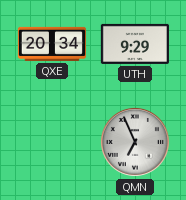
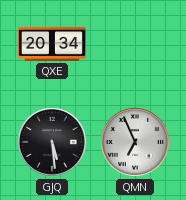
UTH: 9:29 -> none (135, 44)
GJQ: none -> 5:29 (52, 142)
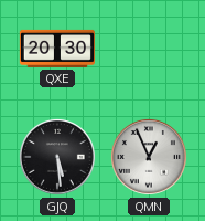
QXE: 20:34 -> 20:30 (56, 49)
QMN: 6:56 -> 12:56 (149, 157)
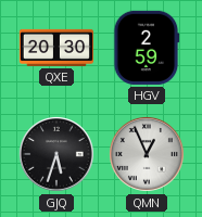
HGV: none -> 2:59 (147, 48)
GJQ: 5:29 -> 5:33 (56, 154)
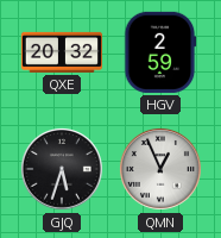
QXE: 20:30 -> 20:32 (61, 52)
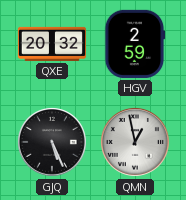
GJQ: 5:33 -> 5:26 (52, 142)
QMN: 12:56 -> 12:58 (135, 142)
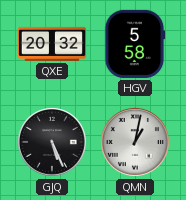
HGV: 2:59 -> 5:58 (135, 44)
QMN: 12:58 -> 1:02 (135, 142)
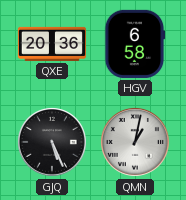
QXE: 20:32 -> 20:36 (51, 44)
HGV: 5:58 -> 6:58 (135, 44)
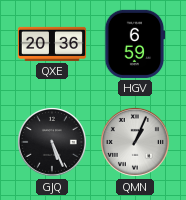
HGV: 6:58 -> 6:59 (135, 44)
QMN: 1:02 -> 1:04 (135, 142)
